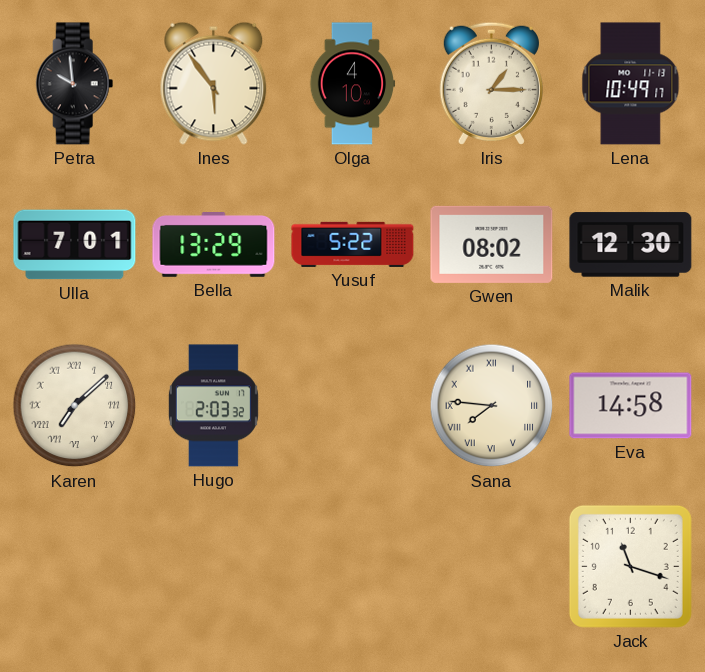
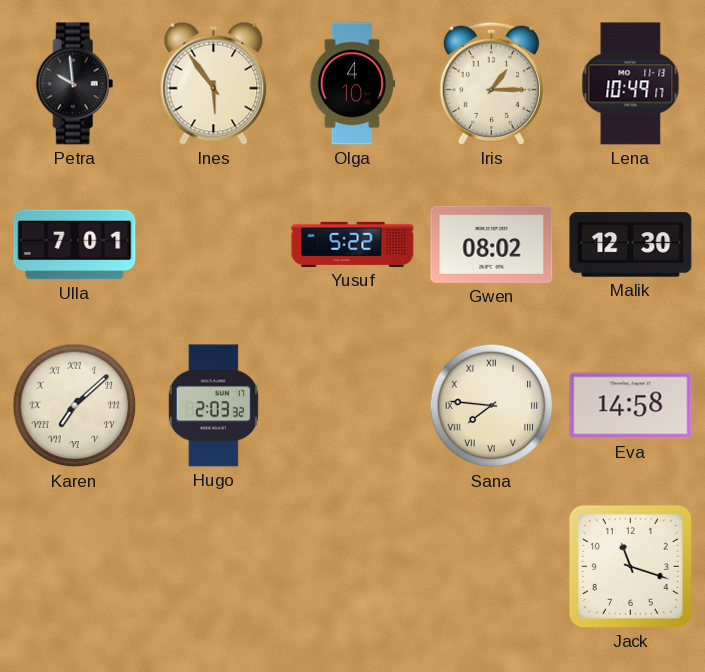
Bella: 13:29 -> none (214, 245)
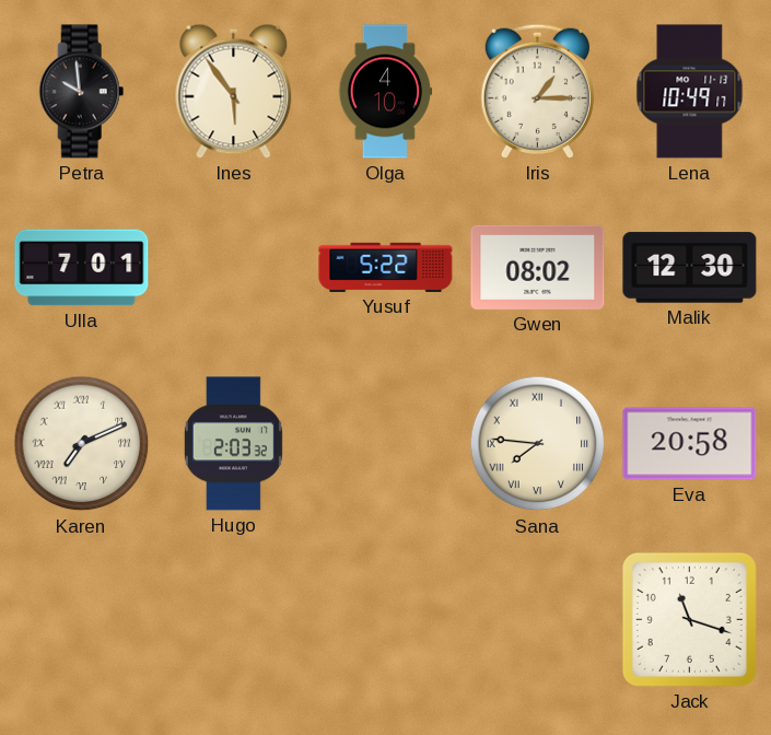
Karen: 7:08 -> 7:11 (82, 444)
Eva: 14:58 -> 20:58 (690, 444)
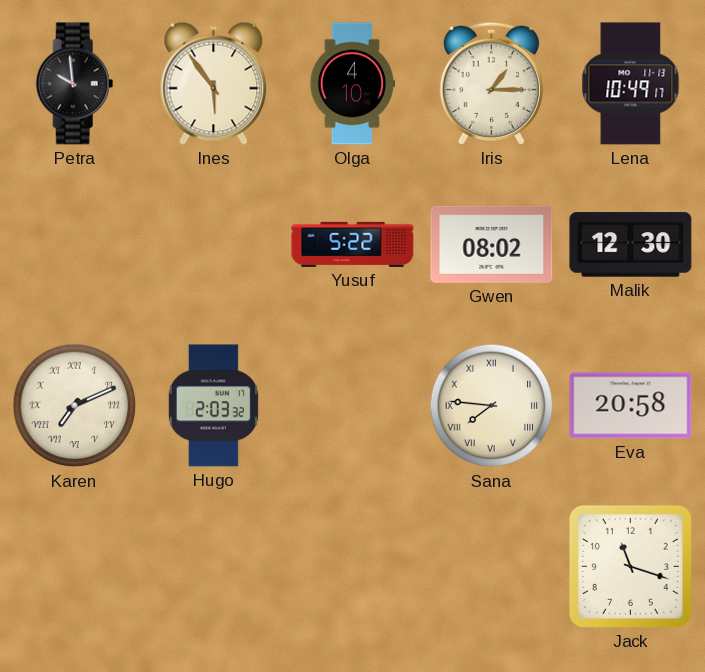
Ulla: 7:01 -> none (82, 268)
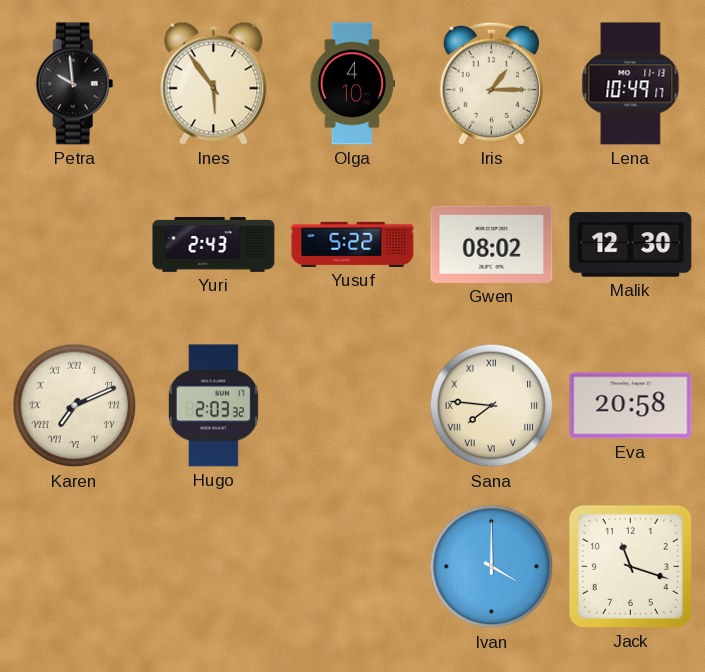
Yuri: none -> 2:43 (214, 245)
Ivan: none -> 4:00 (492, 567)
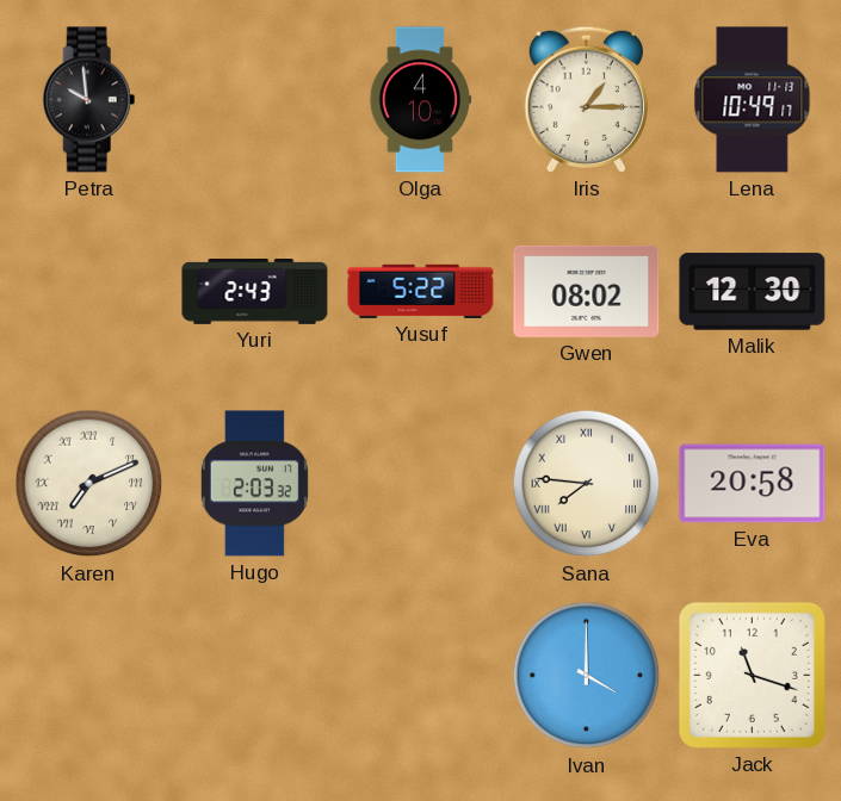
Ines: 5:54 -> none (214, 83)
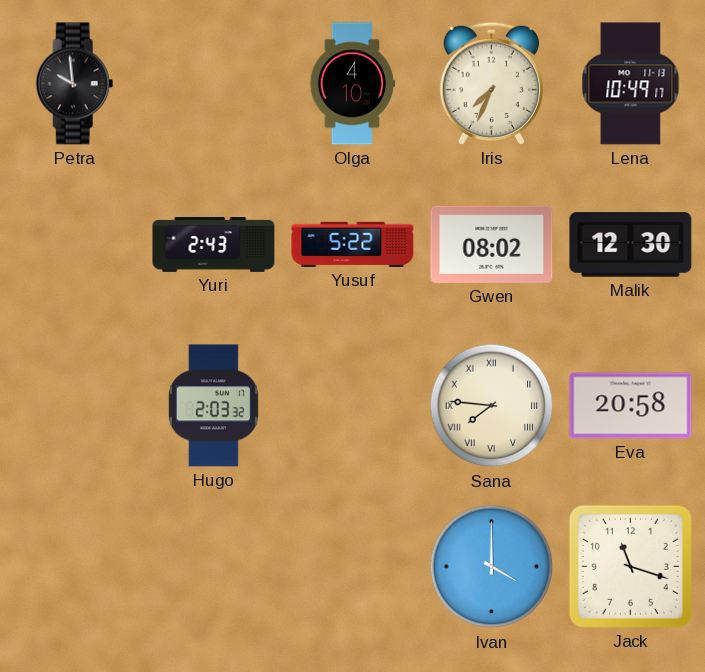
Iris: 1:15 -> 7:34 (491, 83)
Karen: 7:11 -> none (89, 484)
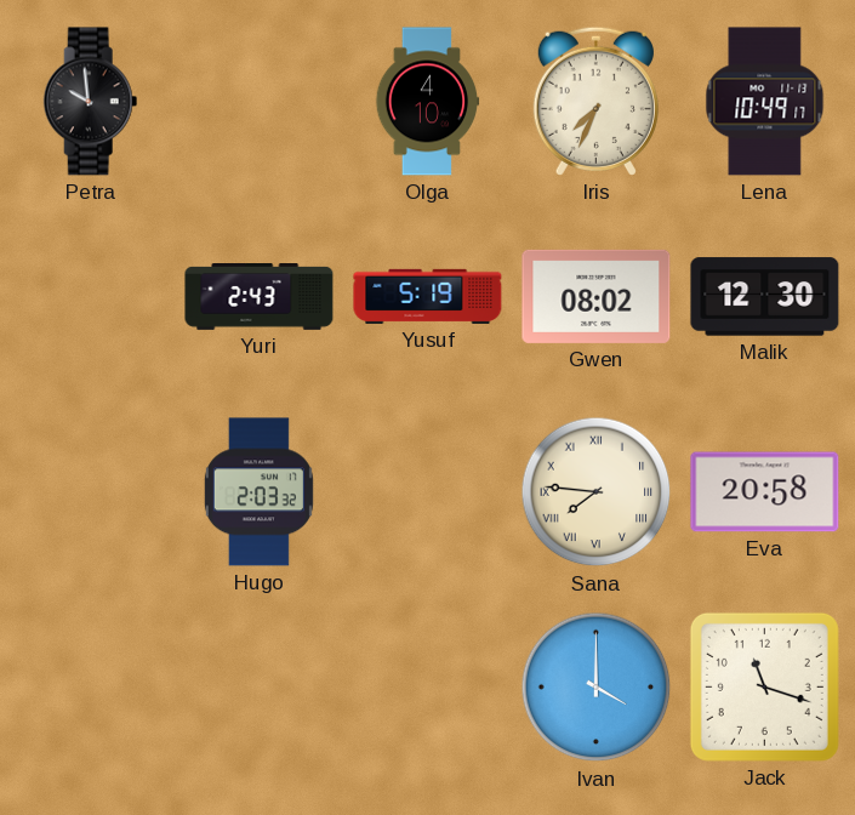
Yusuf: 5:22 -> 5:19 (428, 296)
